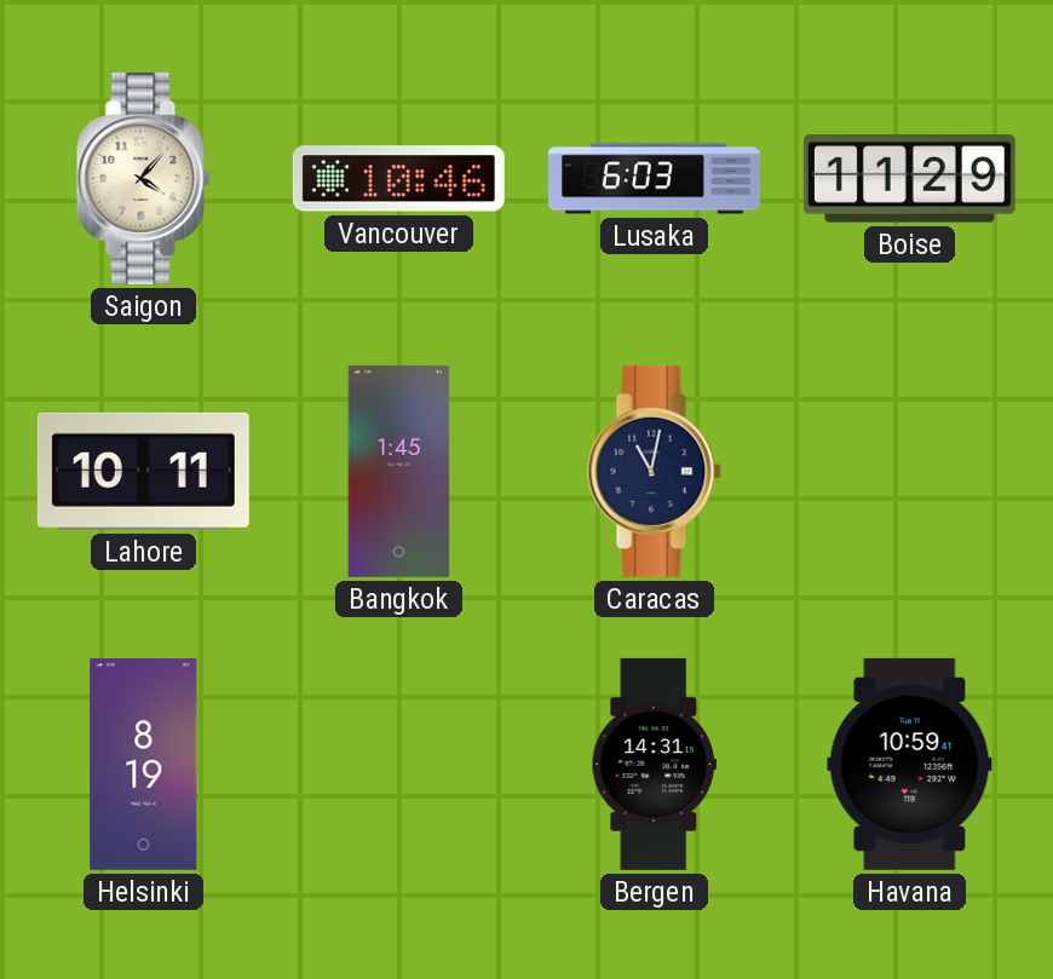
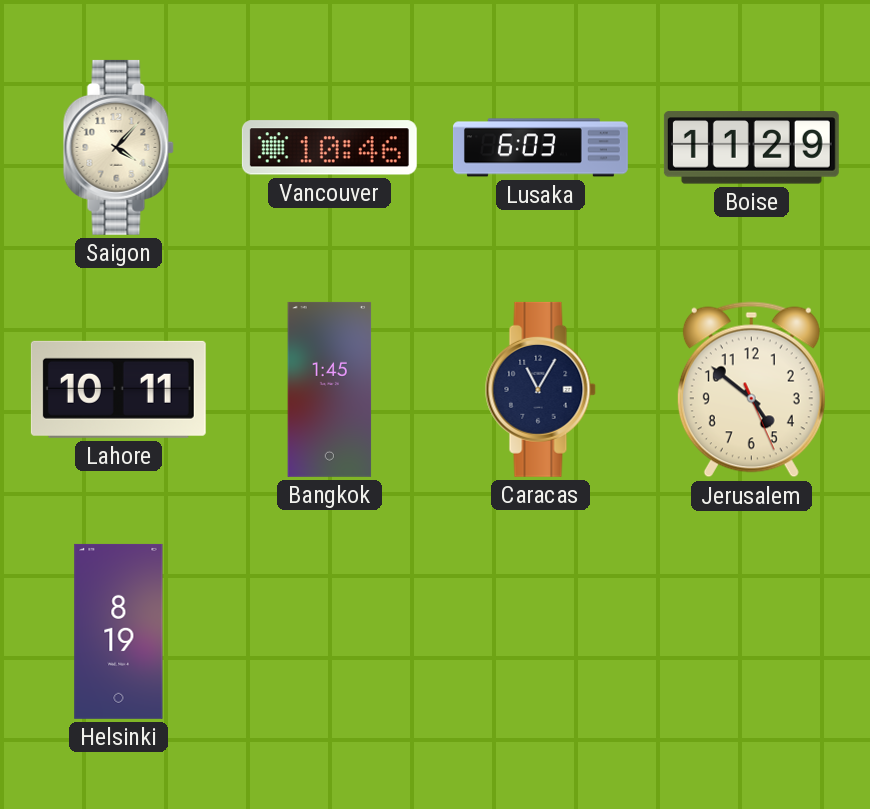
Caracas: 11:02 -> 11:05 (540, 389)
Jerusalem: none -> 4:51 (751, 390)
Bergen: 14:31 -> none (654, 764)
Havana: 10:59 -> none (910, 764)
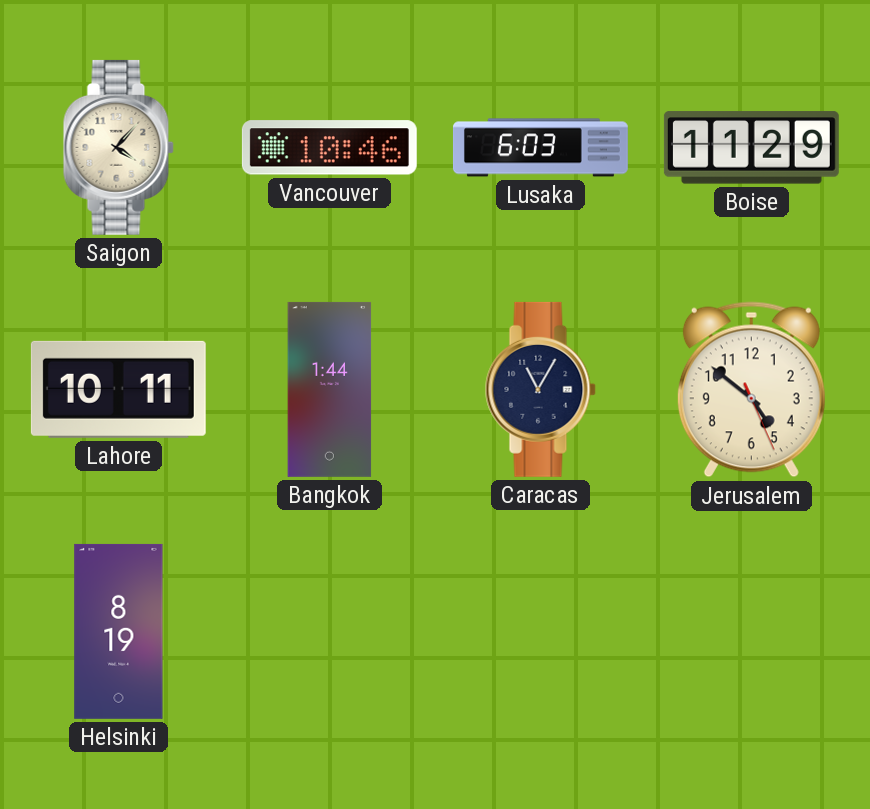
Bangkok: 1:45 -> 1:44 (330, 389)
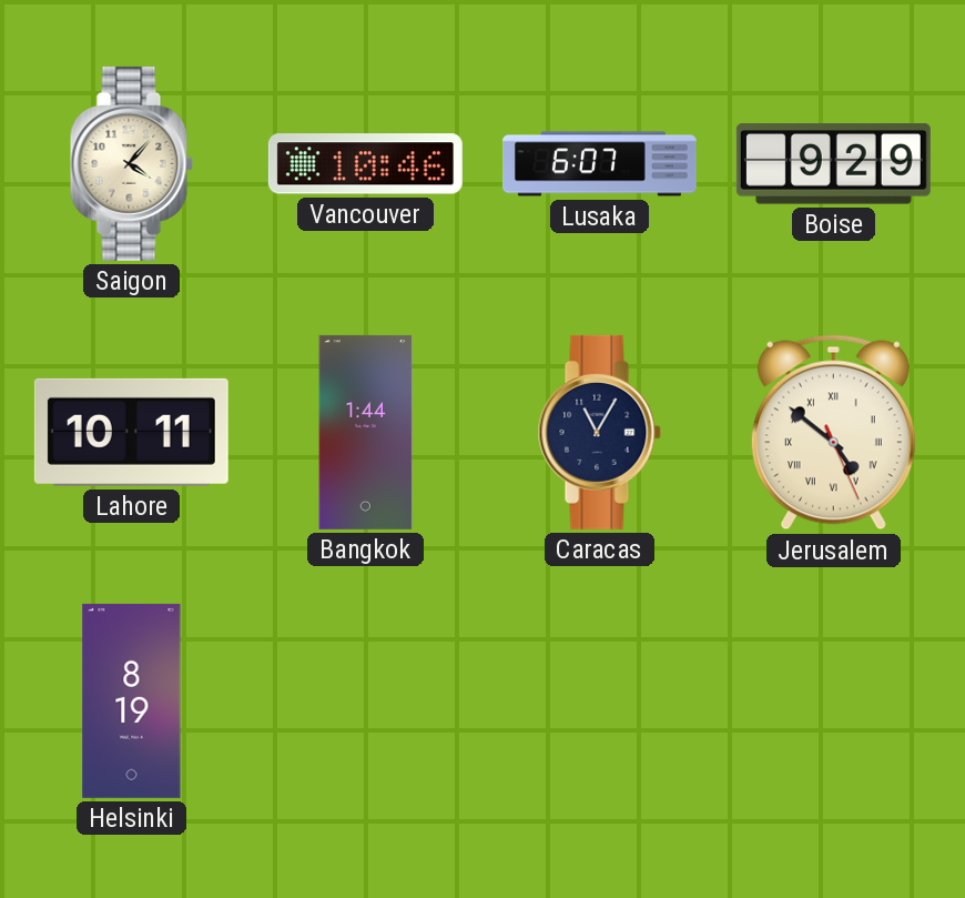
Lusaka: 6:03 -> 6:07 (599, 164)
Boise: 11:29 -> 9:29 (833, 164)
Jerusalem numerals: Arabic -> Roman (833, 433)
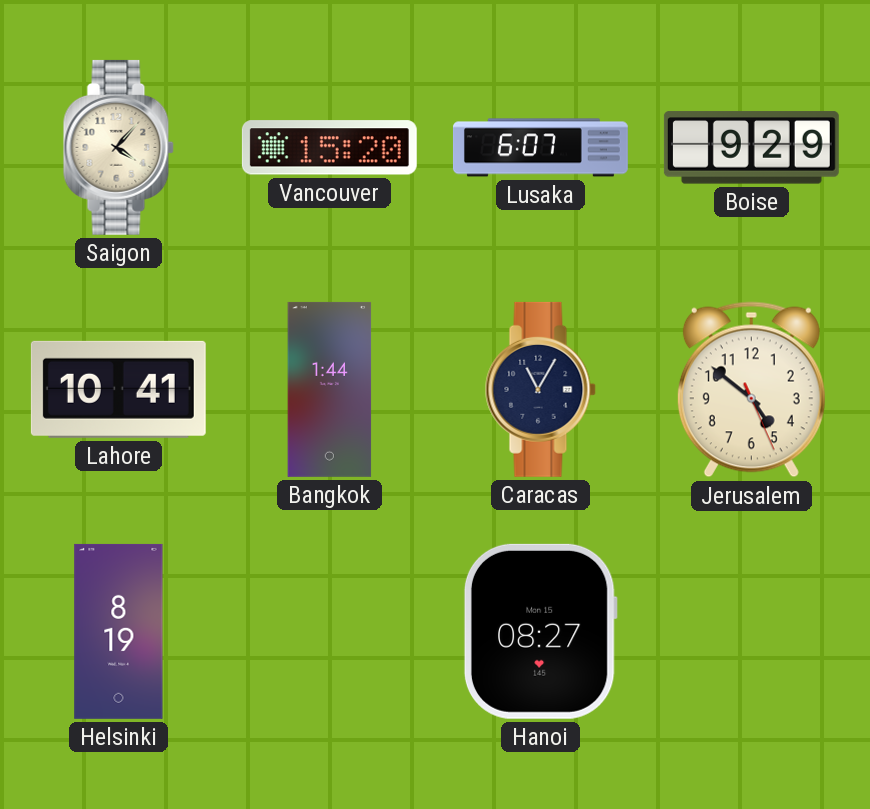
Vancouver: 10:46 -> 15:20 (329, 148)
Lahore: 10:11 -> 10:41 (118, 389)
Jerusalem numerals: Roman -> Arabic (751, 390)
Hanoi: none -> 08:27 (540, 631)
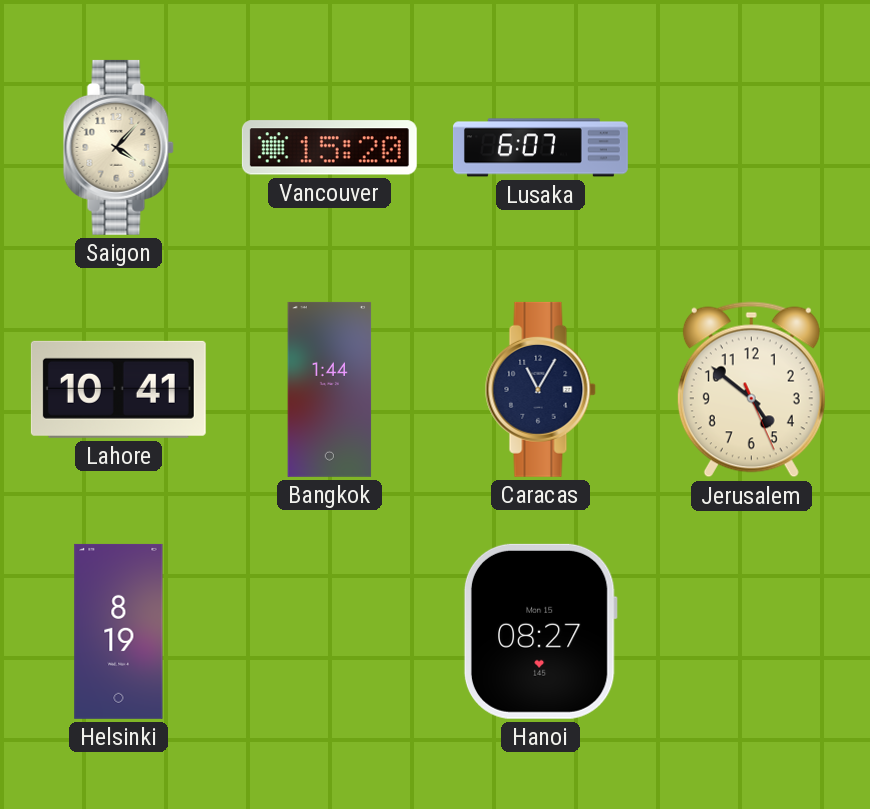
Boise: 9:29 -> none (751, 148)
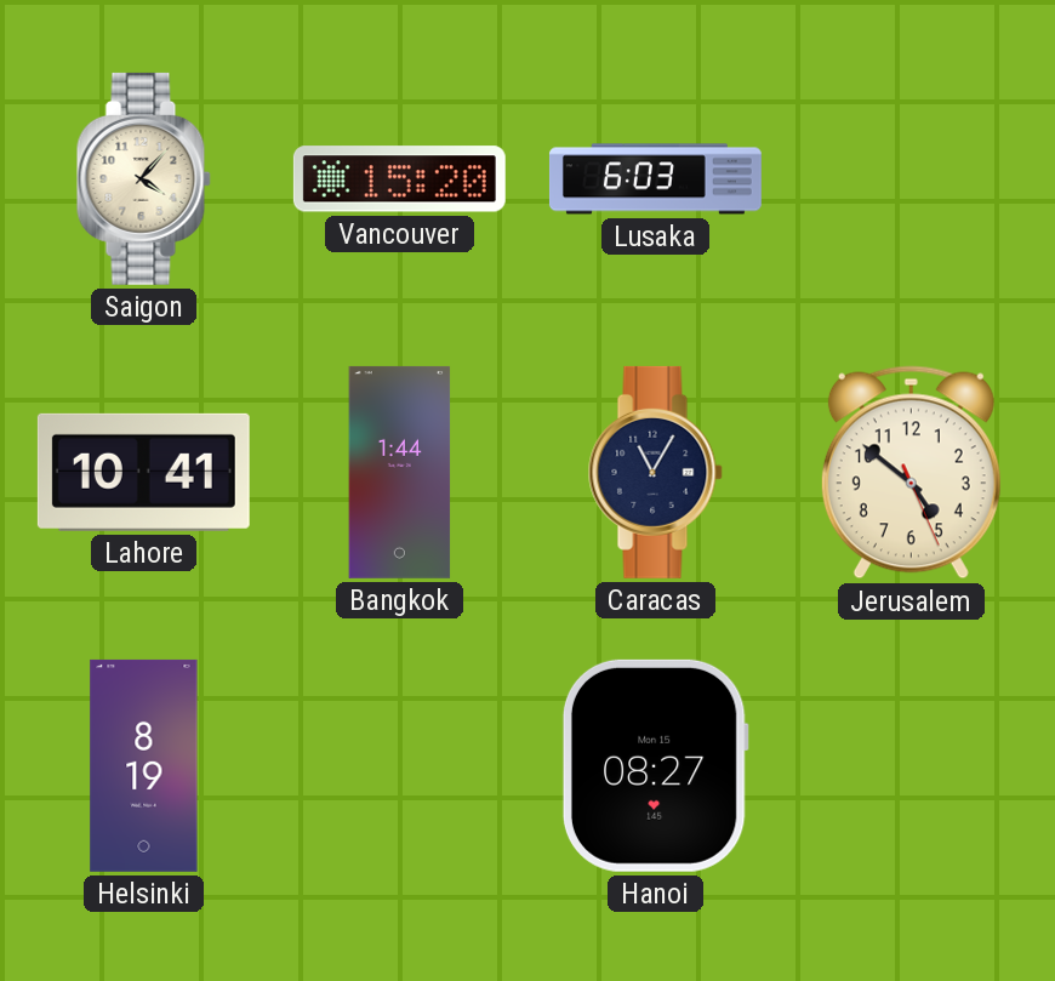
Lusaka: 6:07 -> 6:03 (655, 179)
